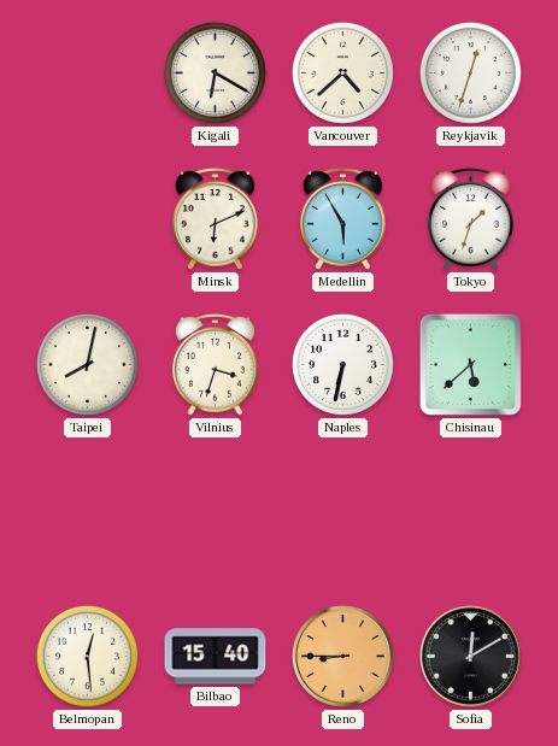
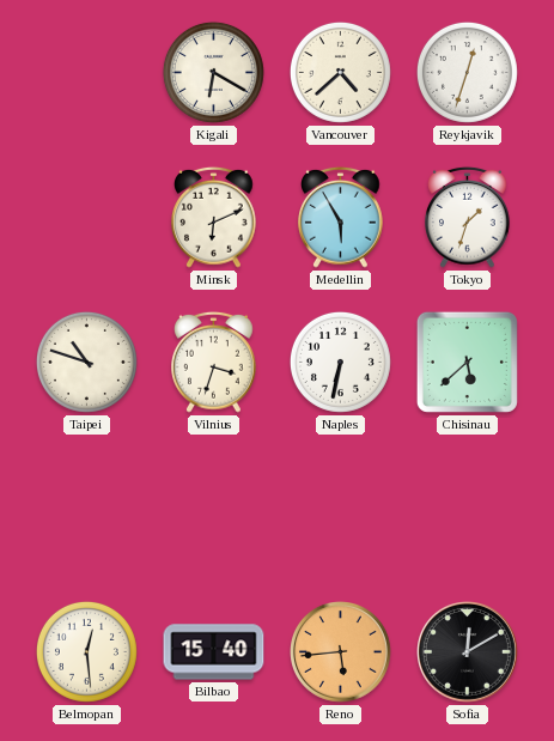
Taipei: 8:02 -> 10:48 (86, 362)
Reno: 8:45 -> 5:44 (341, 652)
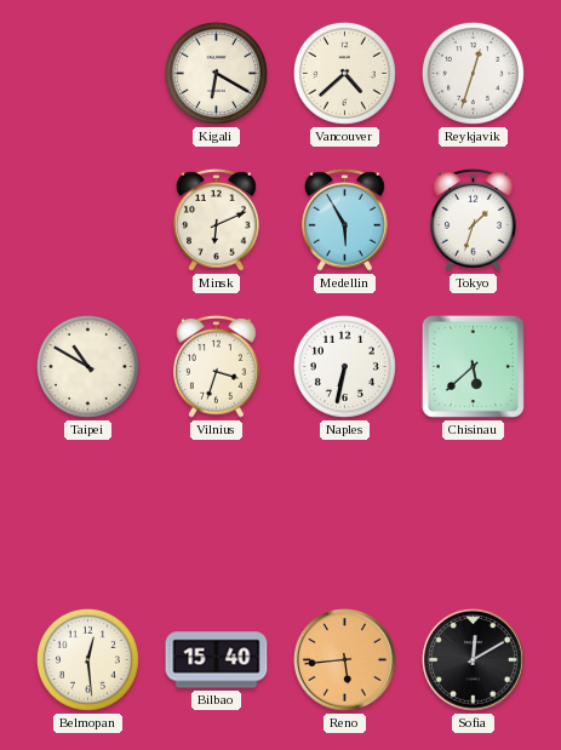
Taipei: 10:48 -> 10:50 (87, 366)
